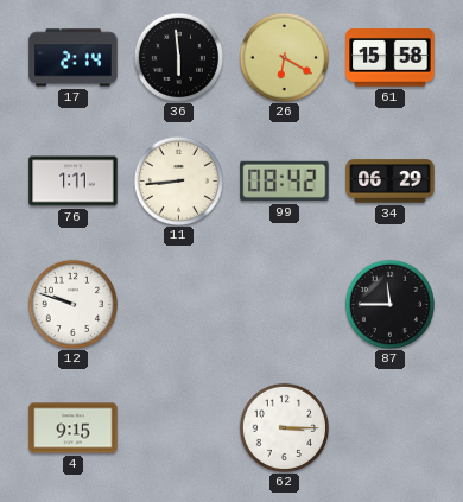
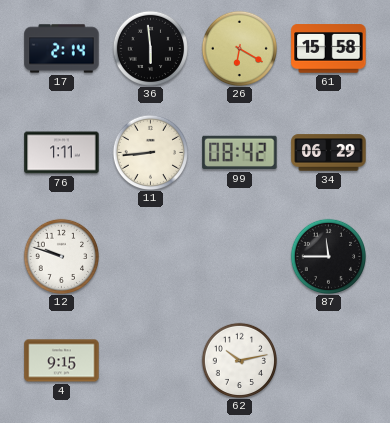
62: 3:15 -> 10:13 (239, 360)
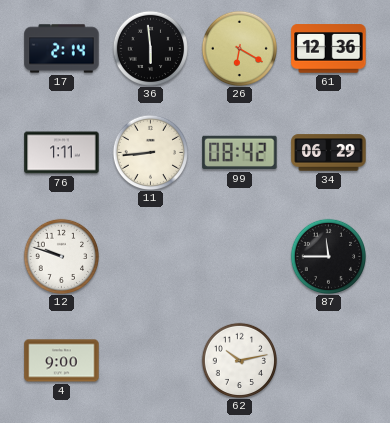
61: 15:58 -> 12:36 (329, 49)
4: 9:15 -> 9:00 (62, 361)
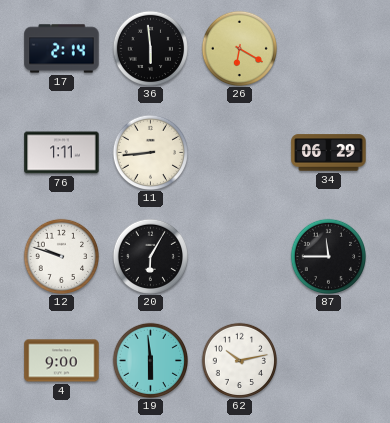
61: 12:36 -> none (329, 49)
99: 08:42 -> none (240, 153)
20: none -> 6:05 (150, 256)
19: none -> 5:59 (150, 360)
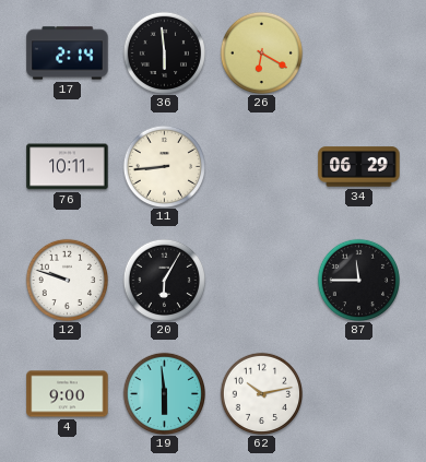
76: 1:11 -> 10:11 (68, 167)
